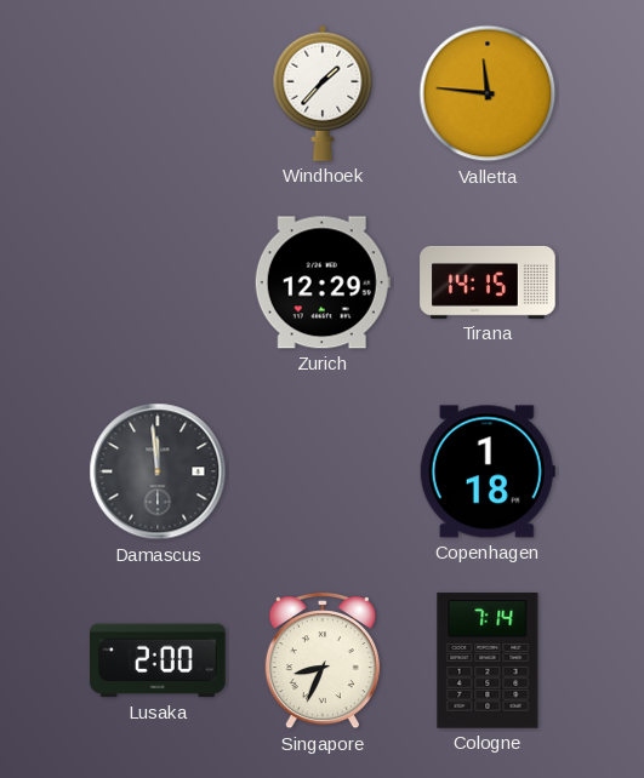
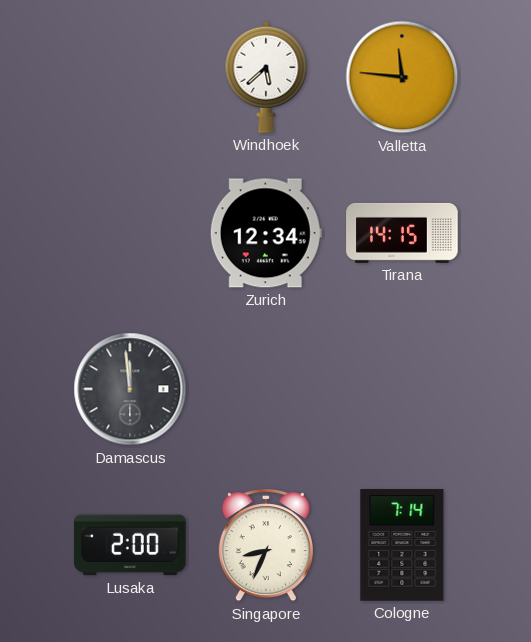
Windhoek: 1:37 -> 5:38 (266, 77)
Zurich: 12:29 -> 12:34 (266, 233)
Copenhagen: 1:18 -> none (488, 471)
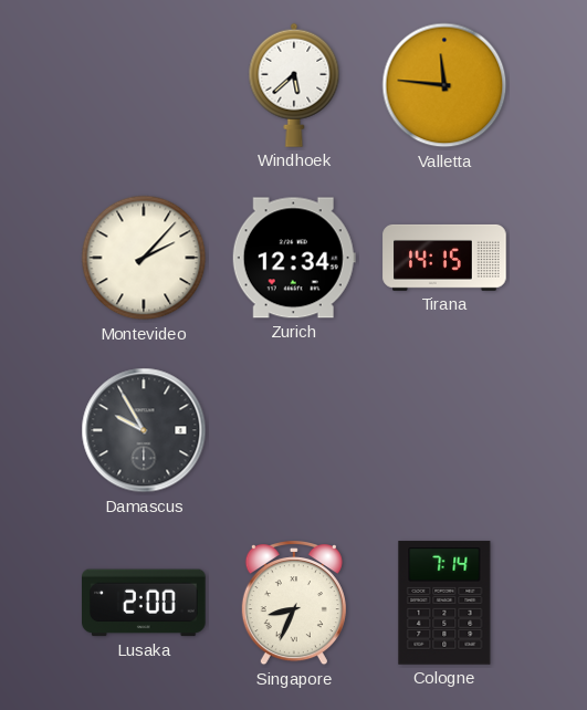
Montevideo: none -> 2:07 (144, 258)
Damascus: 11:59 -> 9:55 (144, 430)
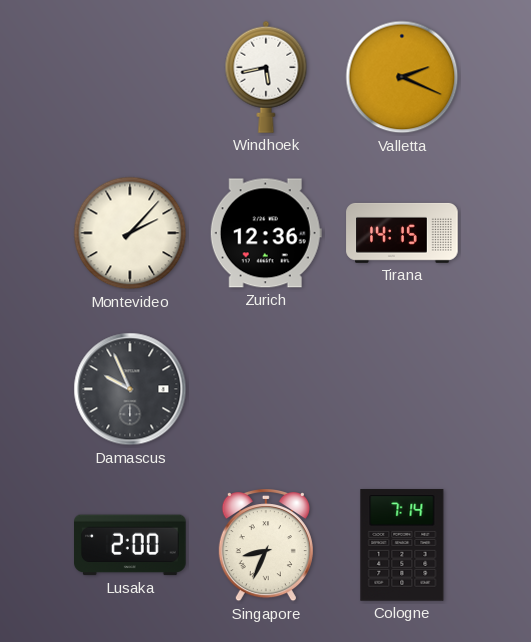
Windhoek: 5:38 -> 5:43 (266, 77)
Valletta: 11:46 -> 2:19 (402, 77)
Zurich: 12:34 -> 12:36 (266, 233)
Damascus: 9:55 -> 9:56 (130, 389)
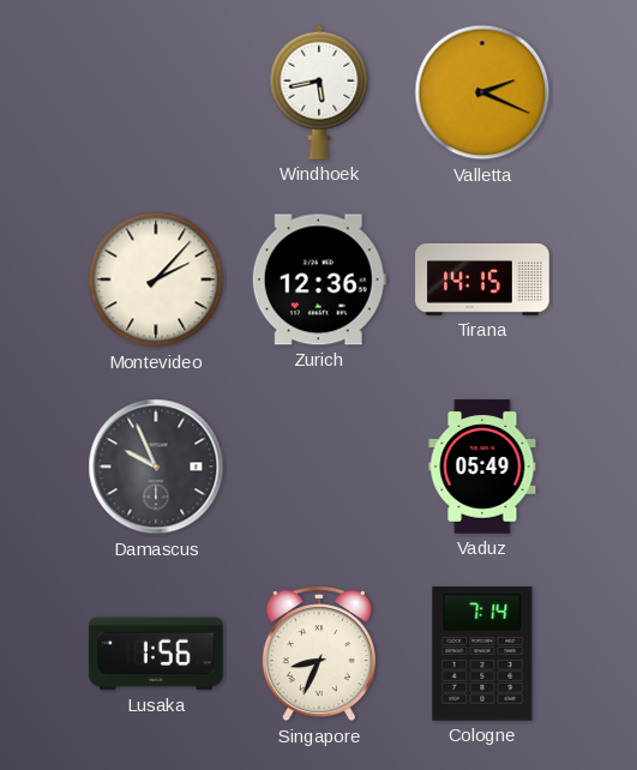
Vaduz: none -> 05:49 (482, 467)
Lusaka: 2:00 -> 1:56 (156, 654)
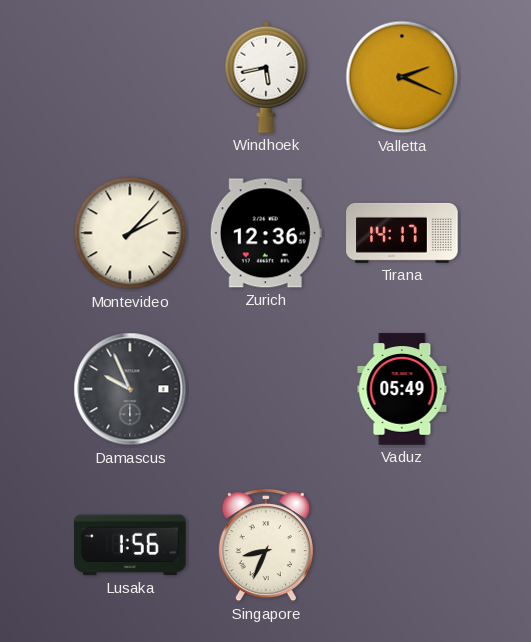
Tirana: 14:15 -> 14:17 (402, 233)
Cologne: 7:14 -> none (482, 654)
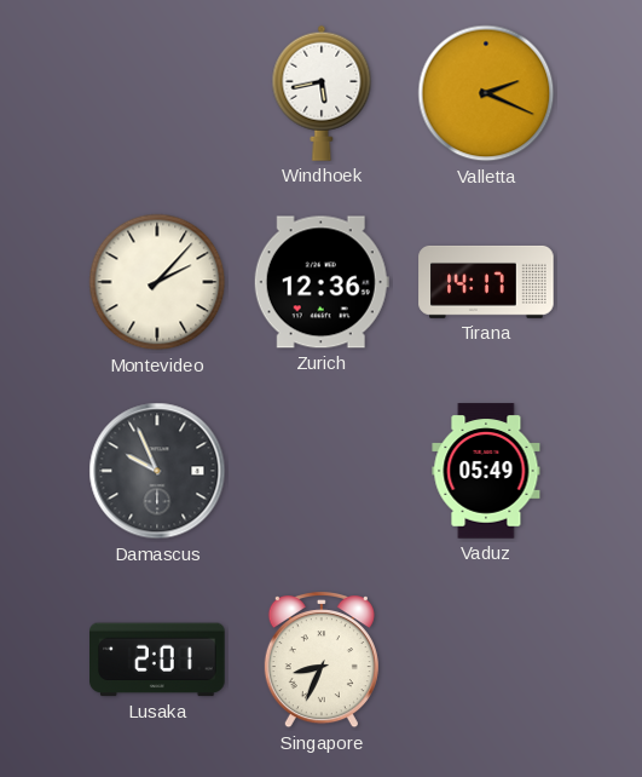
Lusaka: 1:56 -> 2:01 (157, 660)
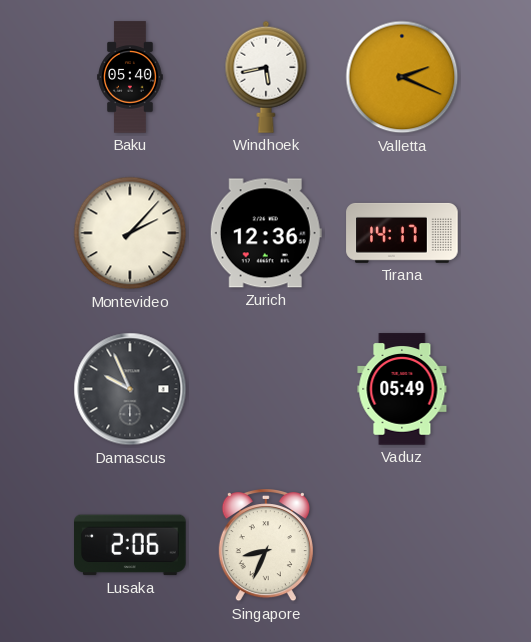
Baku: none -> 05:40 (130, 77)
Lusaka: 2:01 -> 2:06 (130, 545)
